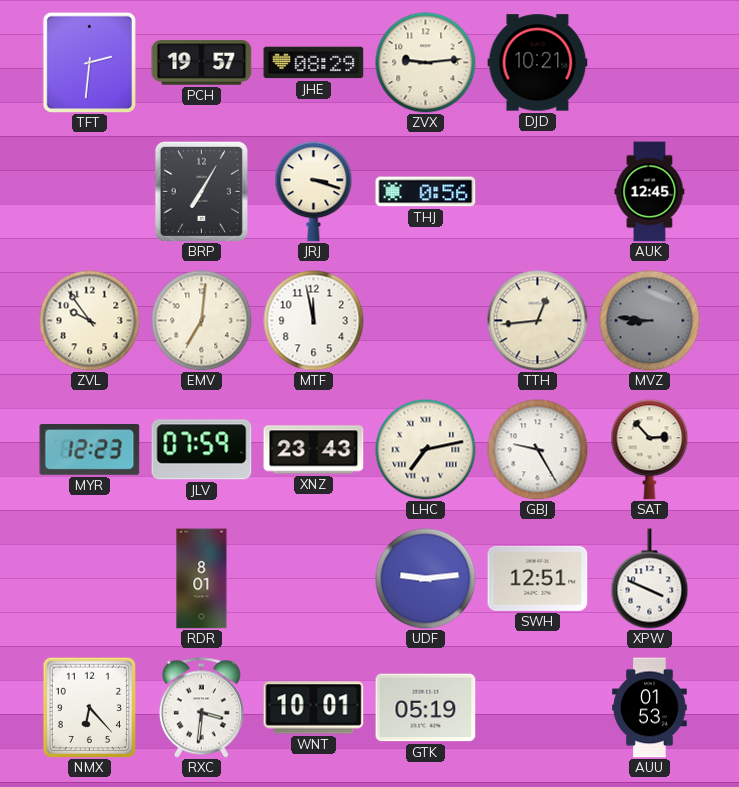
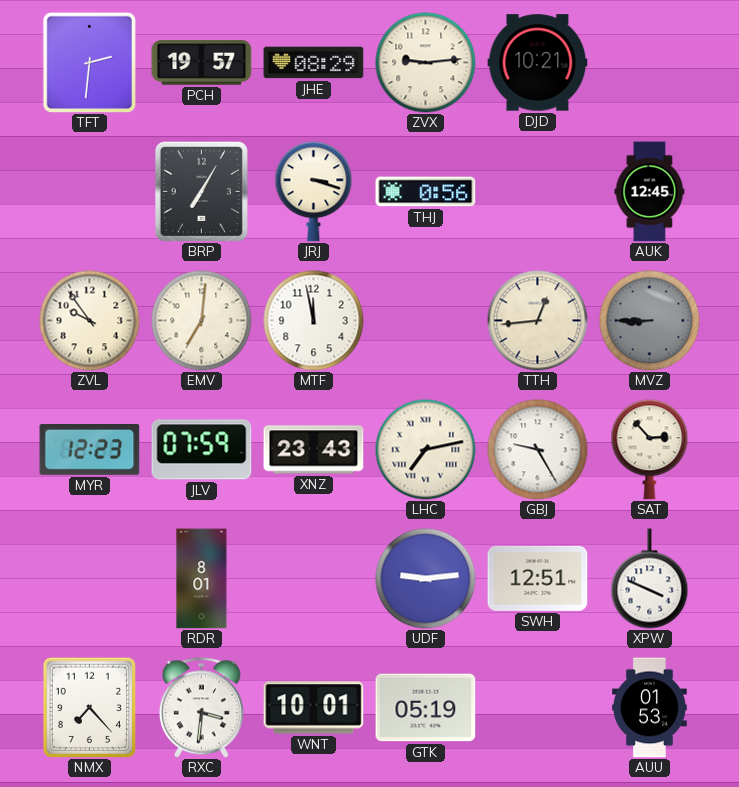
MVZ: 8:46 -> 8:45 (650, 321)
NMX: 6:23 -> 7:23 (89, 707)
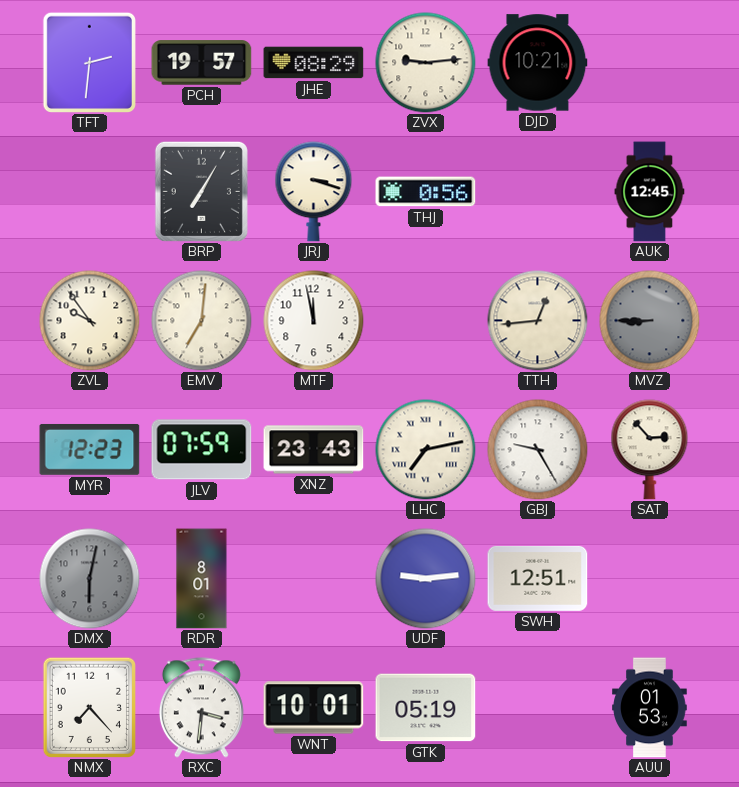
DMX: none -> 6:02 (90, 579)
XPW: 3:49 -> none (650, 579)
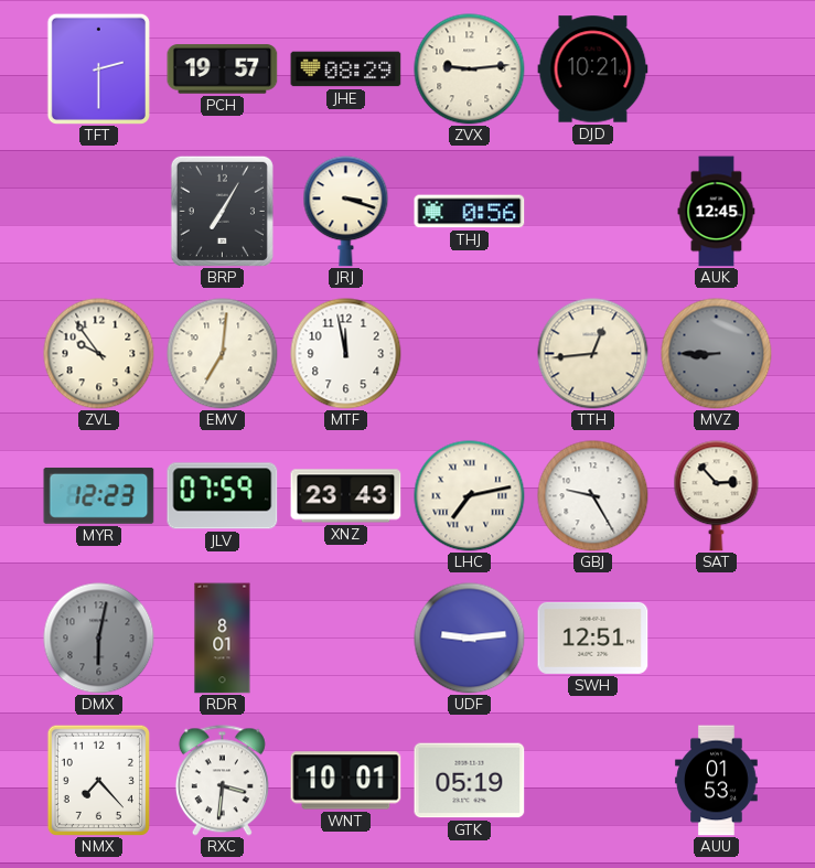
TFT: 2:31 -> 2:30 (98, 68)
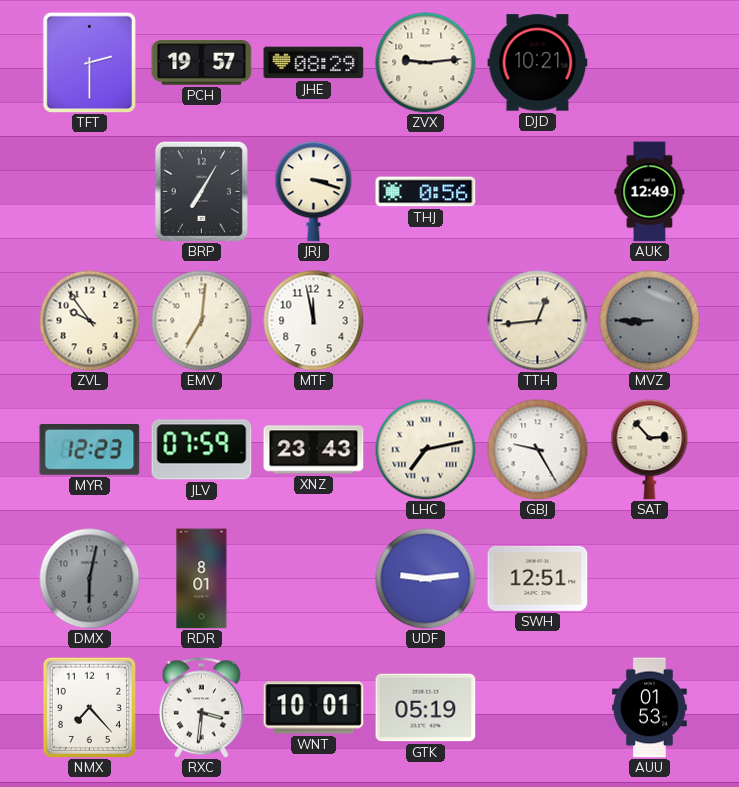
AUK: 12:45 -> 12:49 (650, 192)
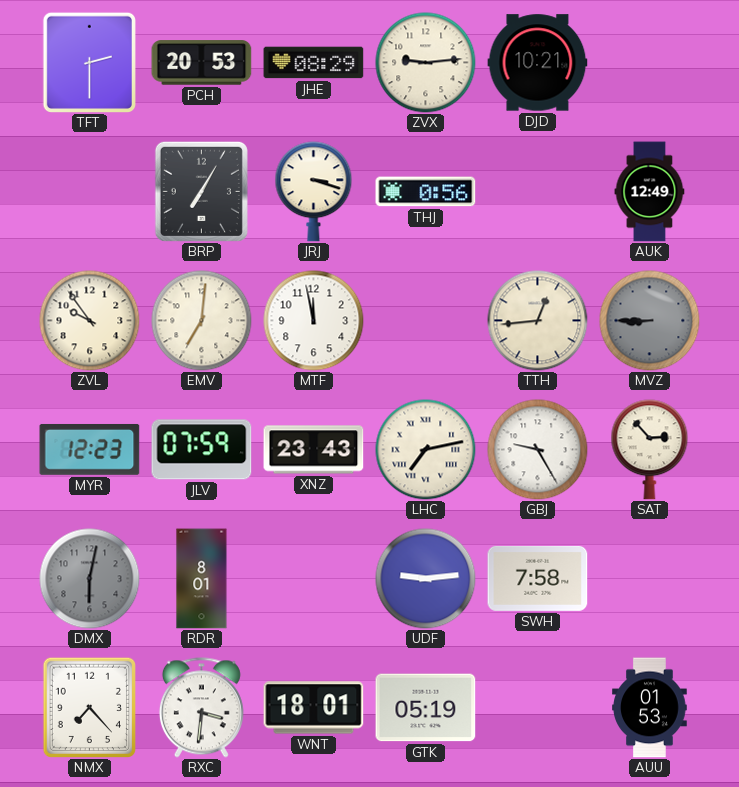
PCH: 19:57 -> 20:53 (202, 63)
SWH: 12:51 -> 7:58 (538, 578)
WNT: 10:01 -> 18:01 (314, 708)
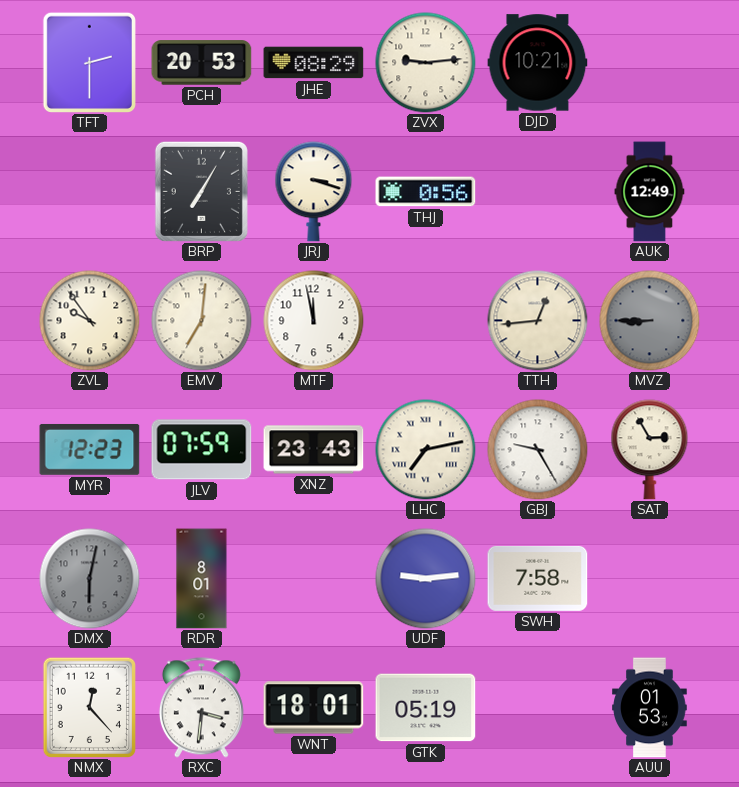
SAT: 2:53 -> 2:55 (650, 450)
NMX: 7:23 -> 12:23 (89, 707)
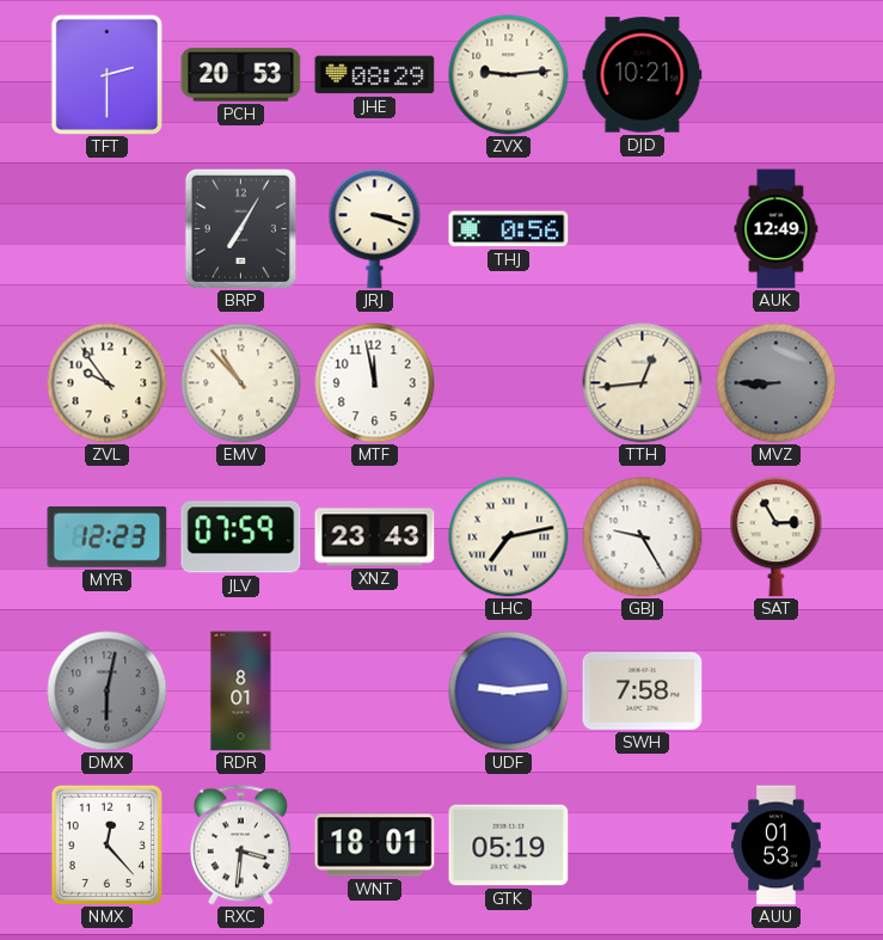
EMV: 7:01 -> 10:53 (241, 383)
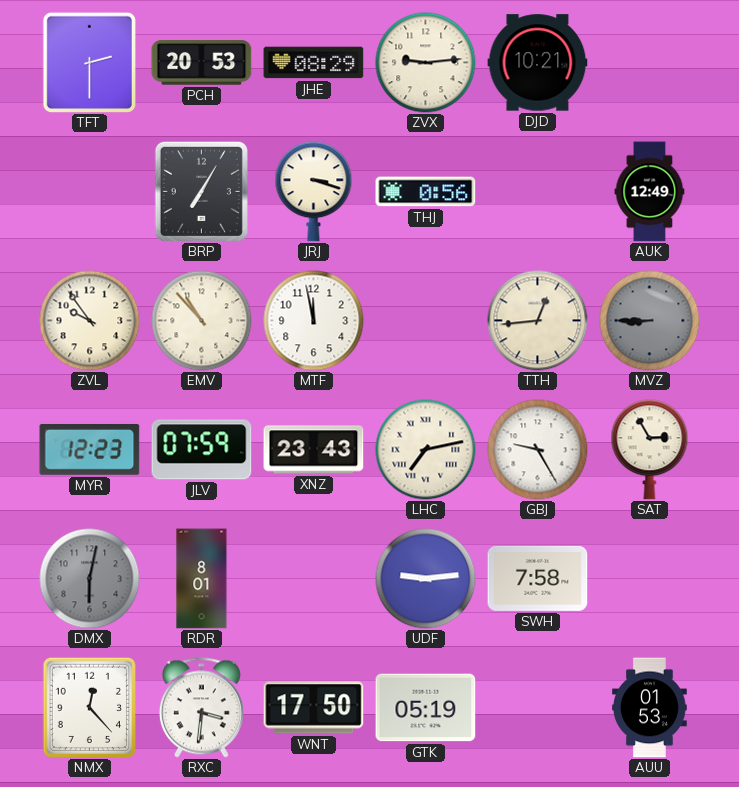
WNT: 18:01 -> 17:50 (314, 708)
